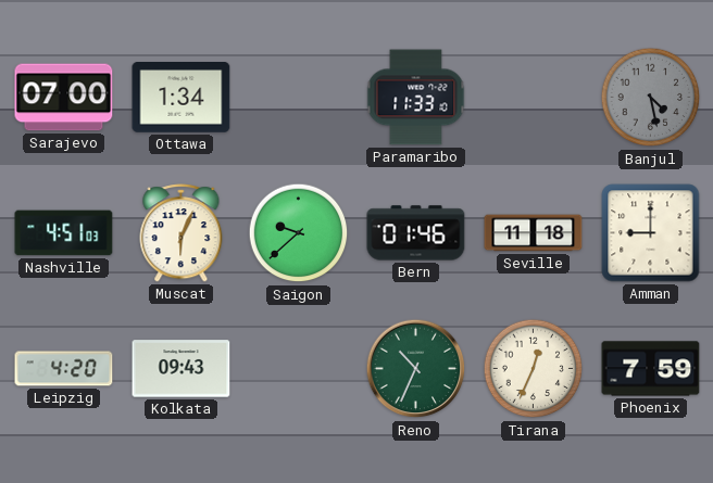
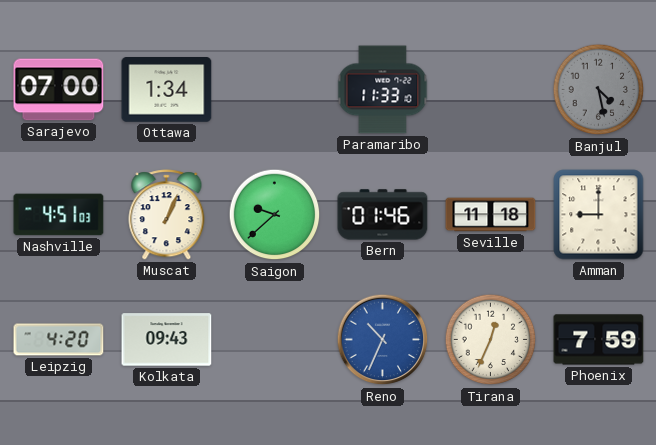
Muscat: 6:04 -> 1:04 (167, 215)
Reno dial: green -> blue (383, 340)
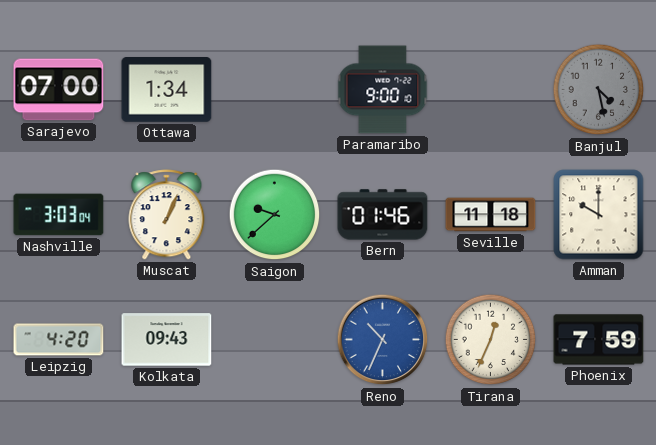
Paramaribo: 11:33 -> 9:00 (383, 90)
Nashville: 4:51 -> 3:03 (59, 215)
Amman: 9:00 -> 10:00 (599, 215)
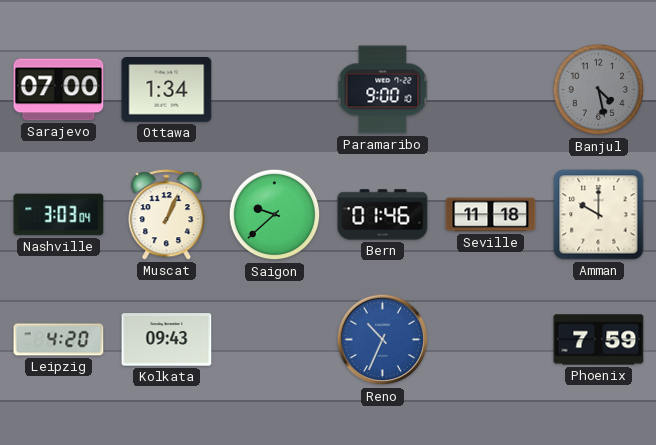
Tirana: 12:34 -> none (491, 340)
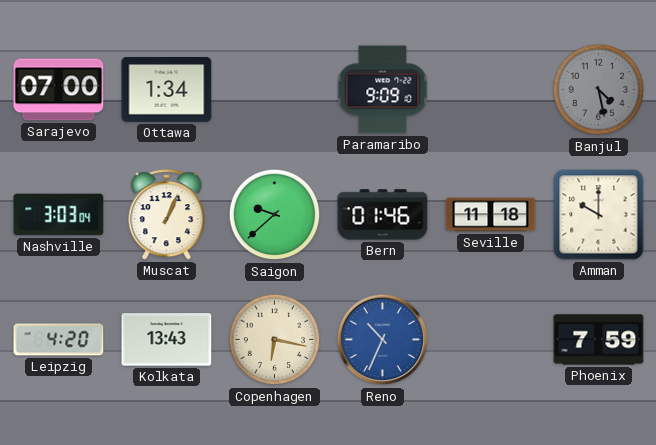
Paramaribo: 9:00 -> 9:09 (383, 90)
Kolkata: 09:43 -> 13:43 (167, 340)
Copenhagen: none -> 6:17 (275, 340)
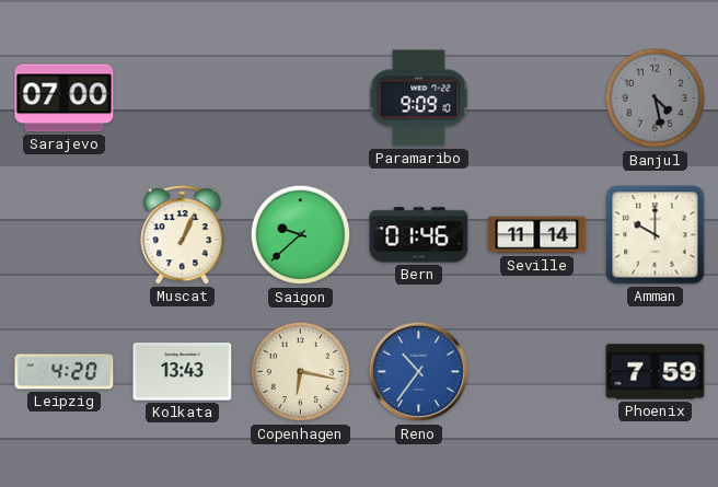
Ottawa: 1:34 -> none (167, 90)
Nashville: 3:03 -> none (59, 215)
Seville: 11:18 -> 11:14 (537, 235)
Reno: 10:34 -> 10:36 (419, 372)
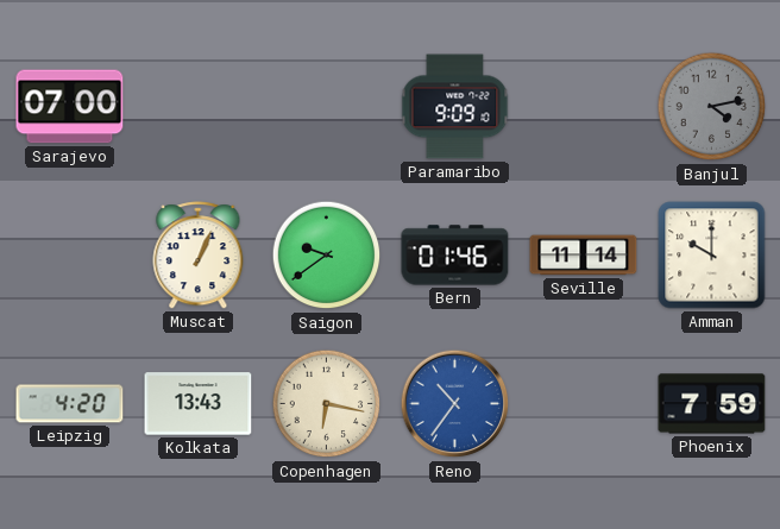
Banjul: 4:28 -> 4:13 (712, 107)
Saigon: 9:38 -> 9:39 (327, 256)
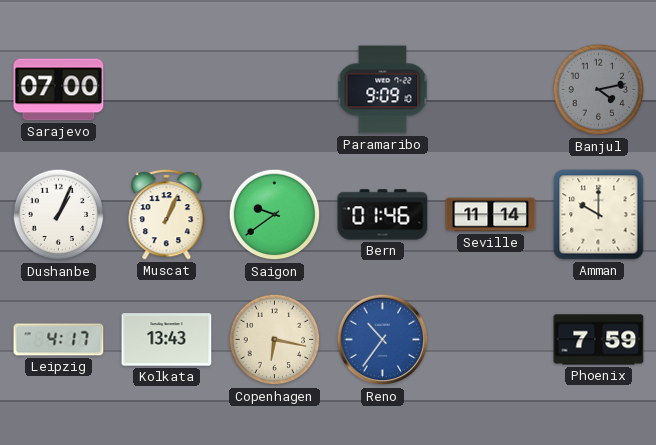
Dushanbe: none -> 1:04 (59, 215)
Leipzig: 4:20 -> 4:17 (59, 340)
